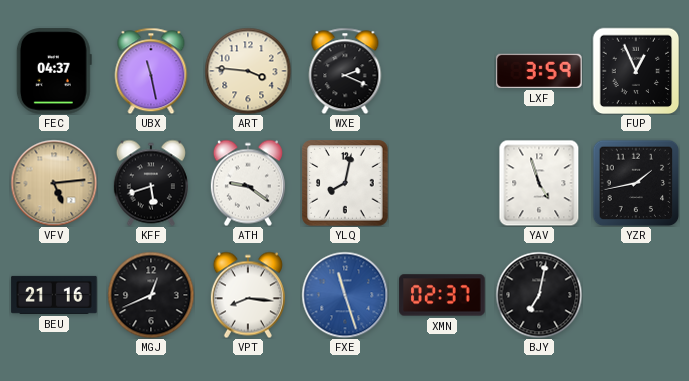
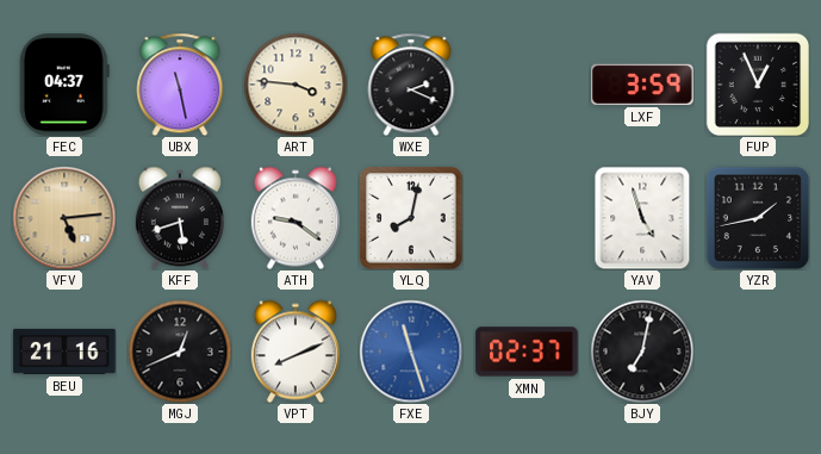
VPT: 8:16 -> 8:11 (296, 352)
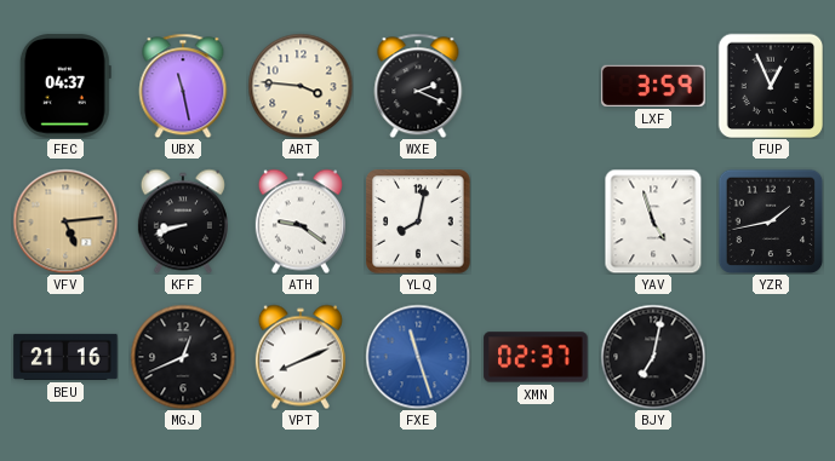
KFF: 5:42 -> 8:42 (183, 221)
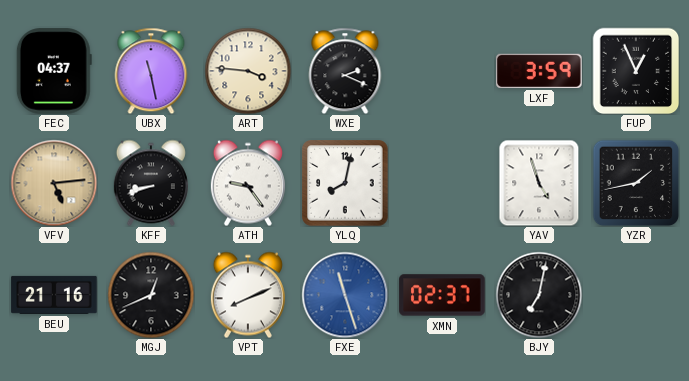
ATH: 9:21 -> 9:24 (248, 183)
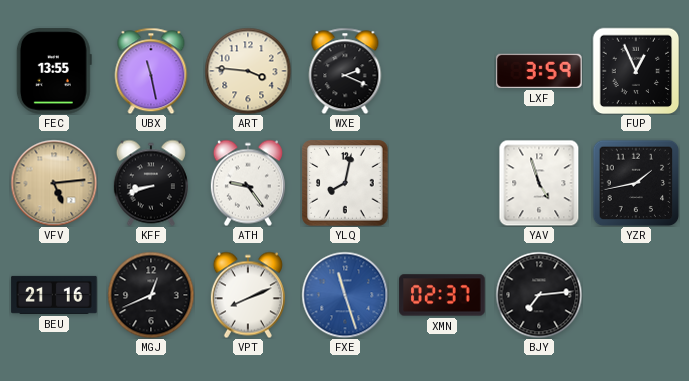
FEC: 04:37 -> 13:55 (54, 71)
BJY: 7:02 -> 7:14 (539, 295)
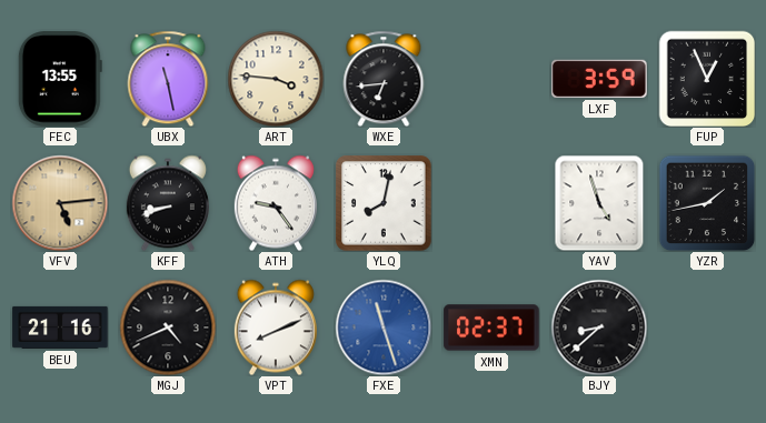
WXE: 2:19 -> 6:44 (384, 79)
MGJ: 12:41 -> 4:41 (168, 328)
BJY: 7:14 -> 8:38 (599, 328)
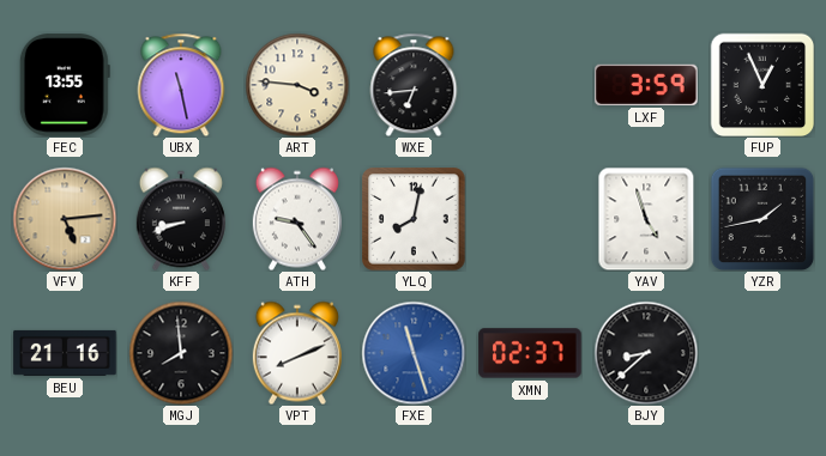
MGJ: 4:41 -> 7:59 (181, 353)
